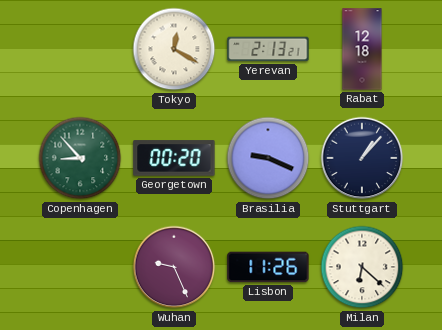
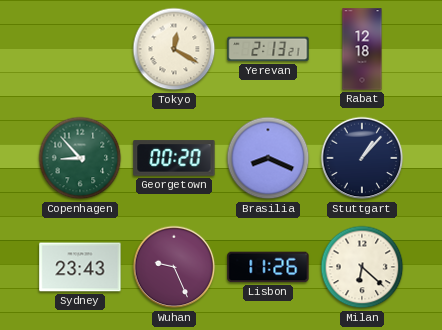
Brasilia: 9:19 -> 8:19 (268, 158)
Sydney: none -> 23:43 (80, 267)
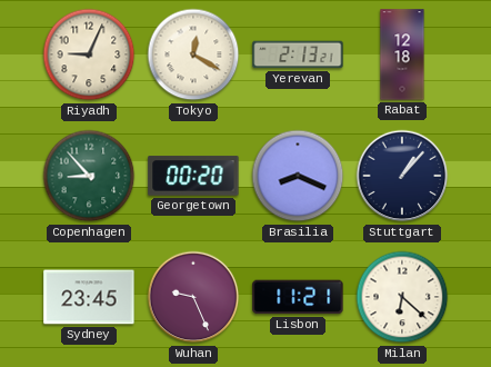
Riyadh: none -> 9:04 (89, 54)
Sydney: 23:43 -> 23:45 (89, 297)
Lisbon: 11:26 -> 11:21 (298, 297)
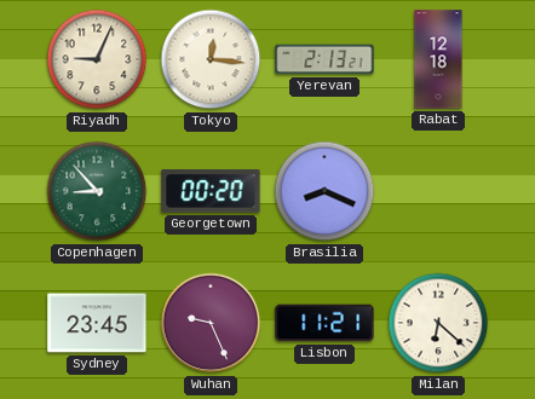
Tokyo: 12:20 -> 12:16 (211, 59)
Stuttgart: 1:07 -> none (402, 176)
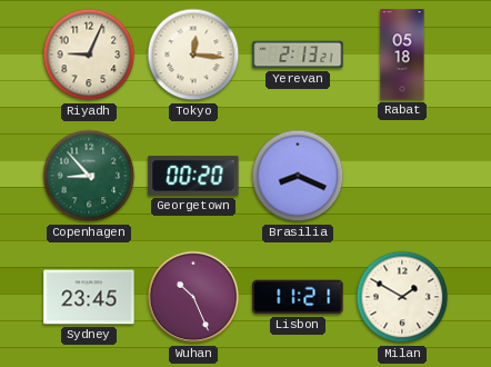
Rabat: 12:18 -> 05:18 (402, 54)
Wuhan: 9:26 -> 10:26 (193, 297)
Milan: 6:22 -> 1:50 (402, 297)
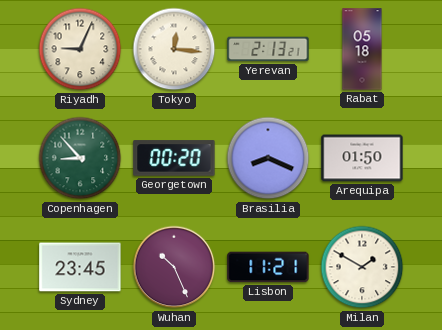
Arequipa: none -> 01:50 (362, 158)
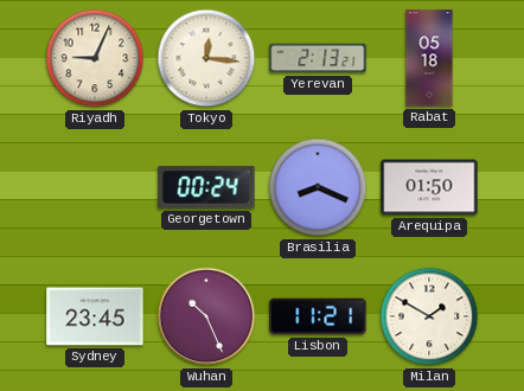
Copenhagen: 8:53 -> none (80, 158)
Georgetown: 00:20 -> 00:24 (206, 187)
